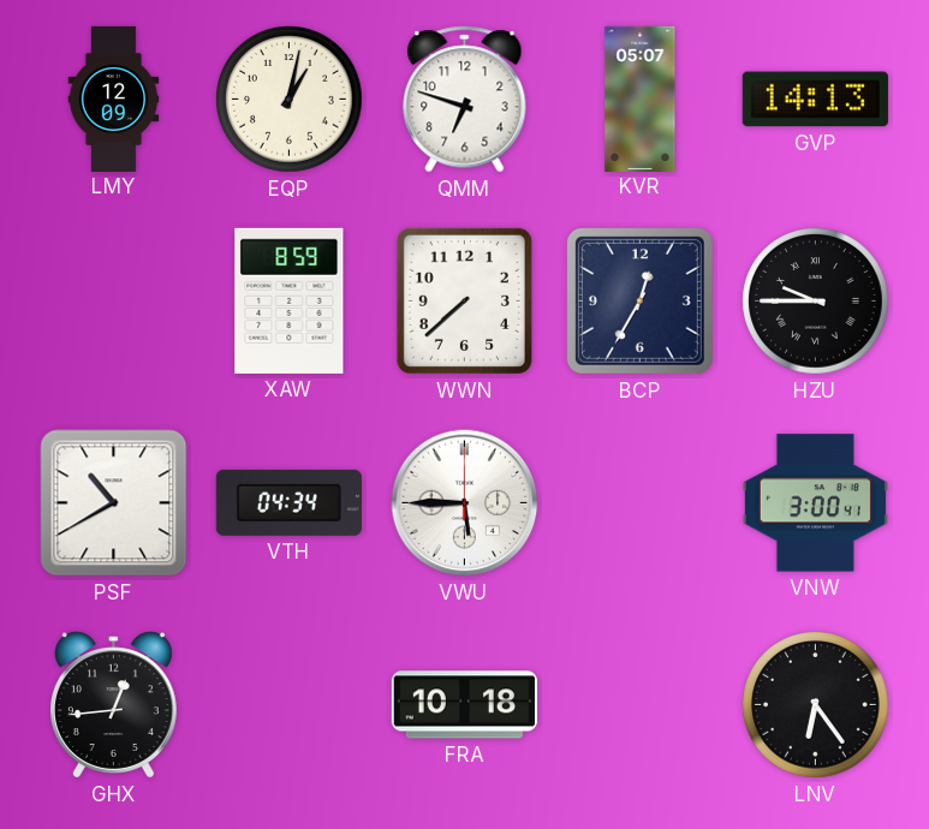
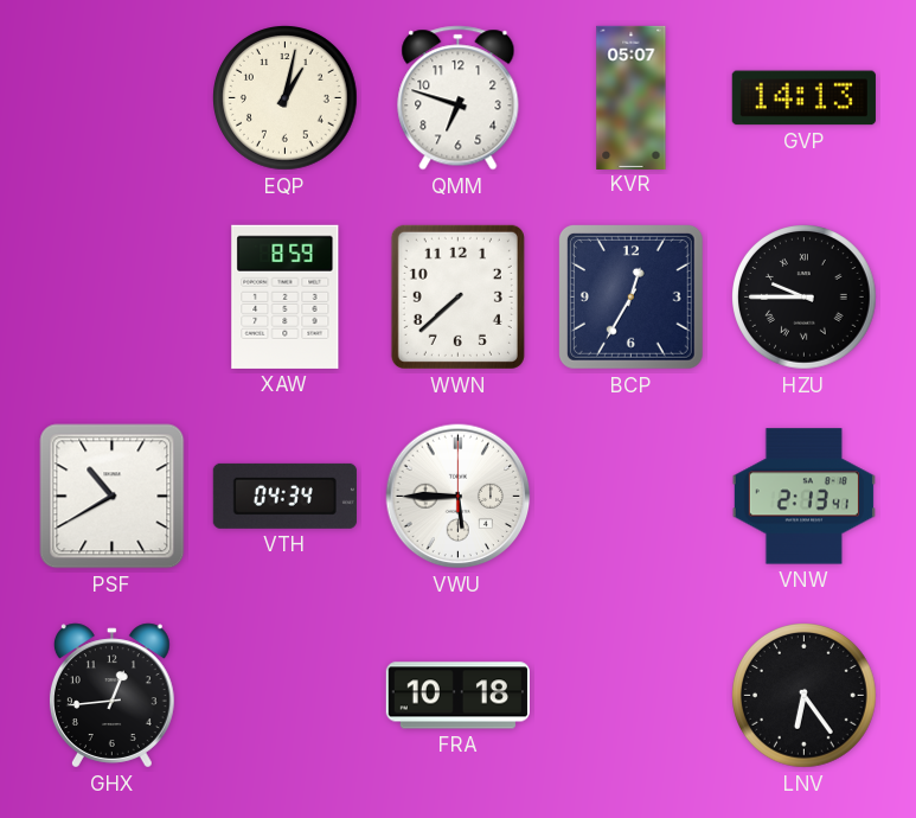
LMY: 12:09 -> none (114, 99)
VNW: 3:00 -> 2:13 (803, 497)
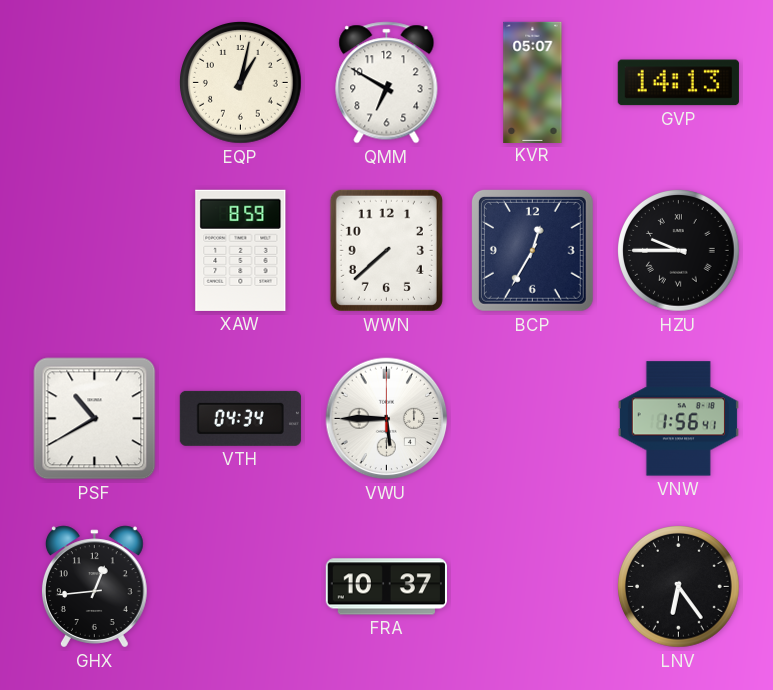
QMM: 6:48 -> 6:50 (387, 83)
VNW: 2:13 -> 1:56 (678, 419)
FRA: 10:18 -> 10:37 (386, 587)
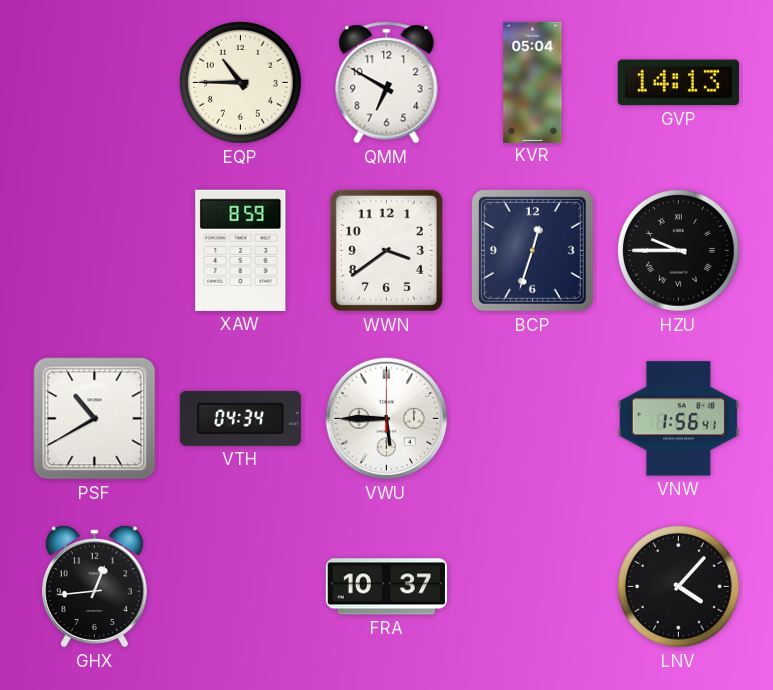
EQP: 1:02 -> 10:45 (241, 83)
KVR: 05:07 -> 05:04 (533, 82)
WWN: 7:38 -> 3:39 (386, 250)
BCP: 12:35 -> 12:33 (532, 250)
LNV: 6:24 -> 4:07 (679, 587)
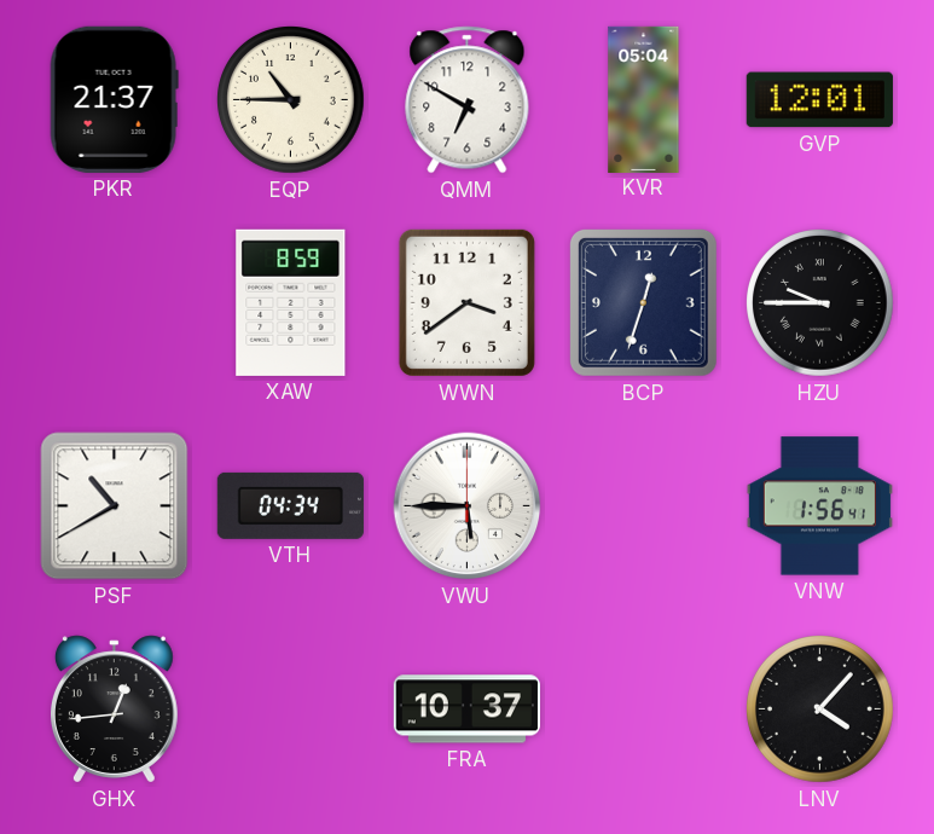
PKR: none -> 21:37 (114, 99)
GVP: 14:13 -> 12:01 (819, 100)
